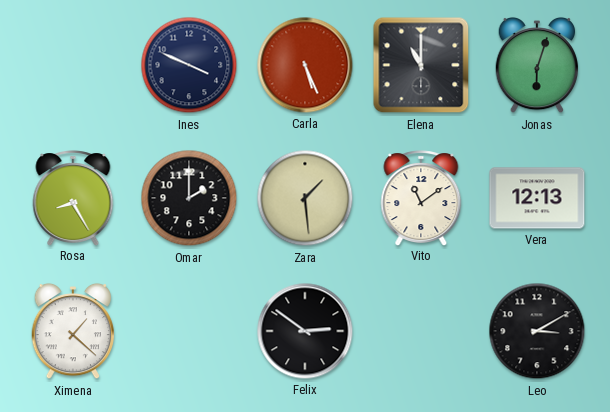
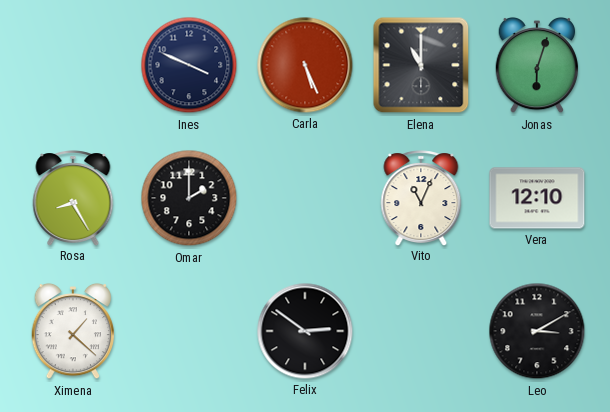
Zara: 1:29 -> none (305, 198)
Vito: 11:09 -> 11:04 (421, 198)
Vera: 12:13 -> 12:10 (537, 198)
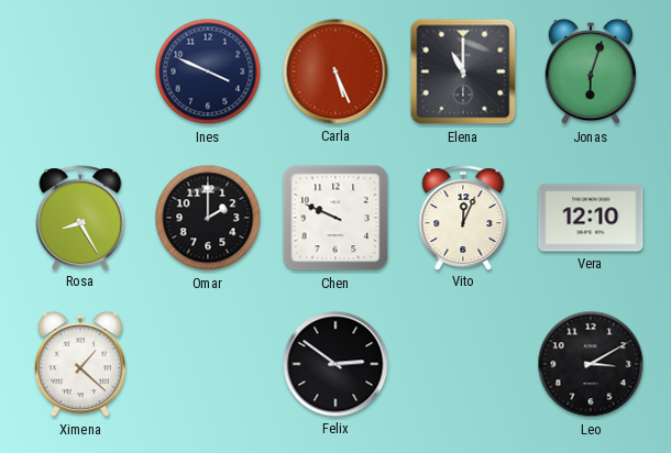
Chen: none -> 9:49 (335, 218)
Vito: 11:04 -> 12:04 (463, 218)
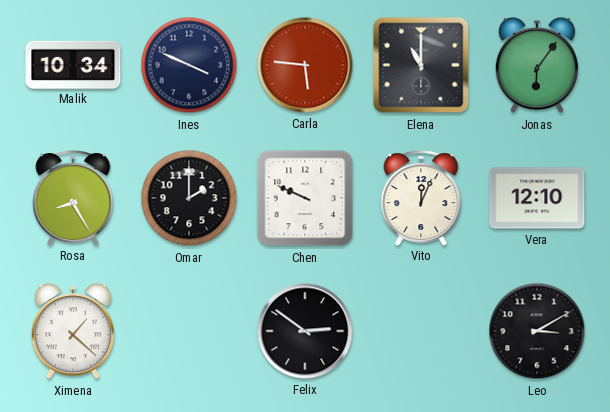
Malik: none -> 10:34 (73, 64)
Carla: 5:26 -> 5:46 (305, 65)
Jonas: 6:03 -> 6:06 (536, 65)
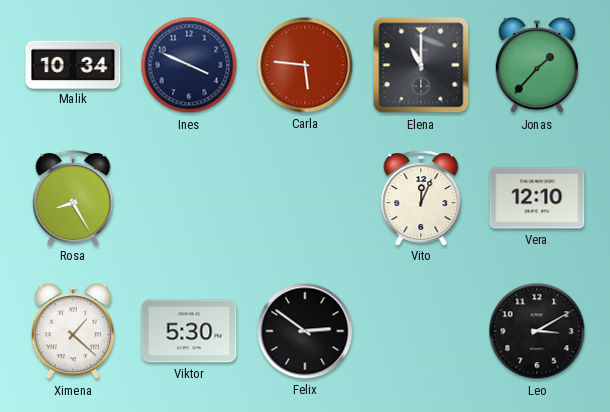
Jonas: 6:06 -> 1:37 (536, 65)
Omar: 2:00 -> none (189, 198)
Chen: 9:49 -> none (305, 198)
Viktor: none -> 5:30 (189, 331)
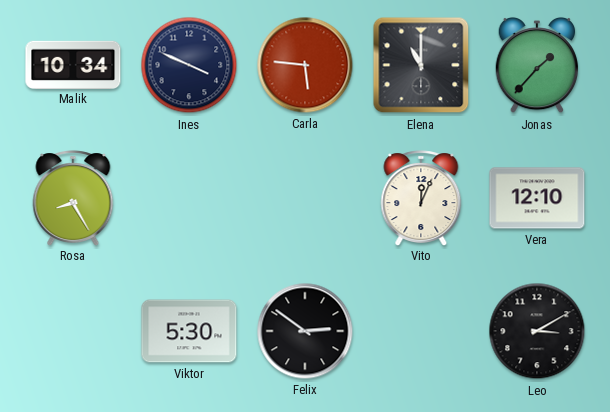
Ximena: 1:22 -> none (72, 331)
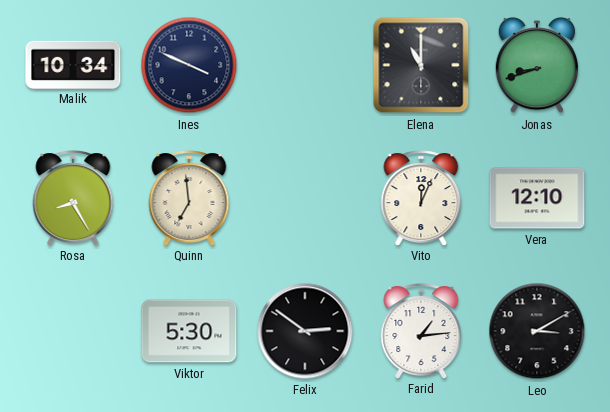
Carla: 5:46 -> none (305, 65)
Jonas: 1:37 -> 8:42 (536, 65)
Quinn: none -> 6:59 (189, 198)
Farid: none -> 1:14 (421, 331)
